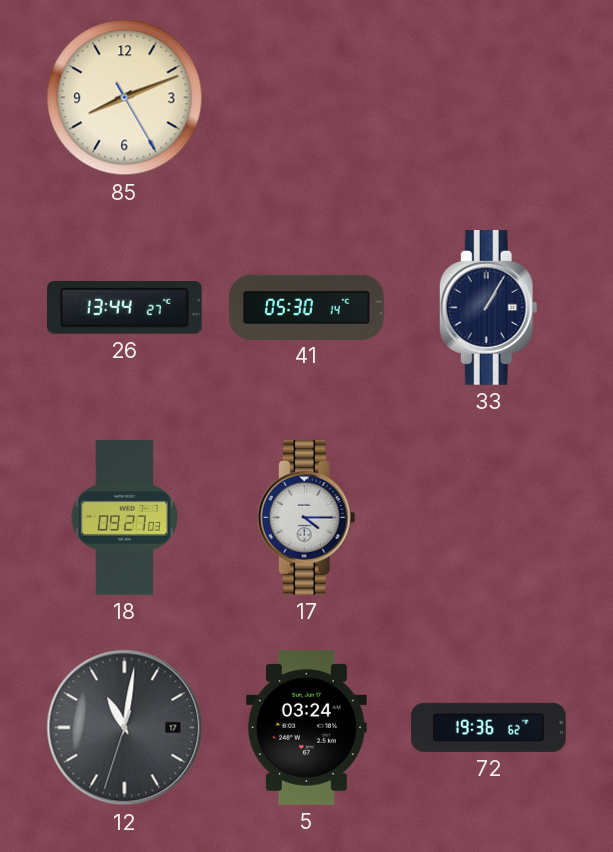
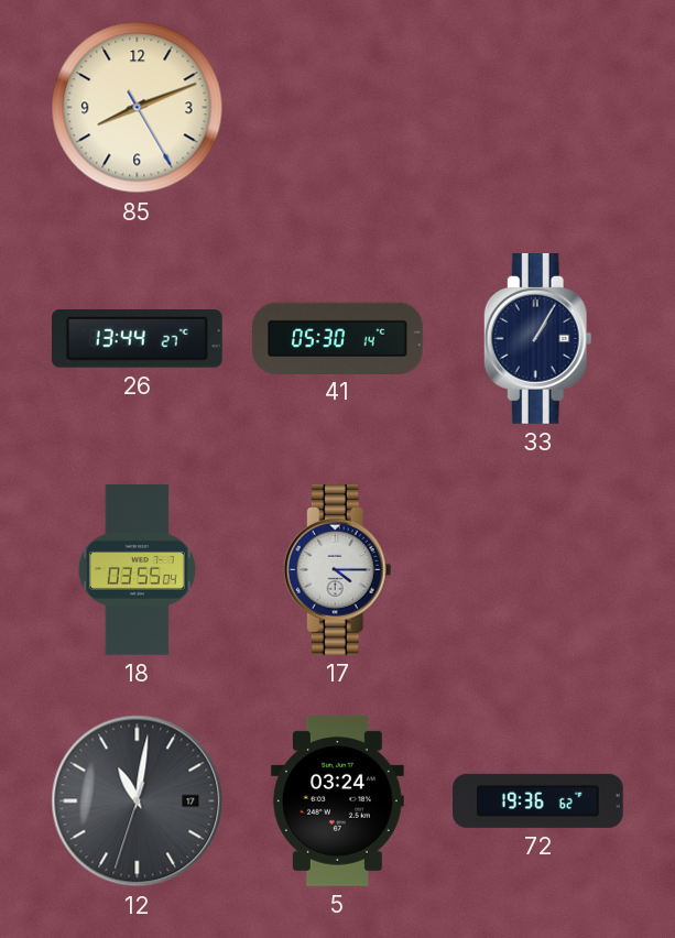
18: 09:27 -> 03:55 (137, 570)
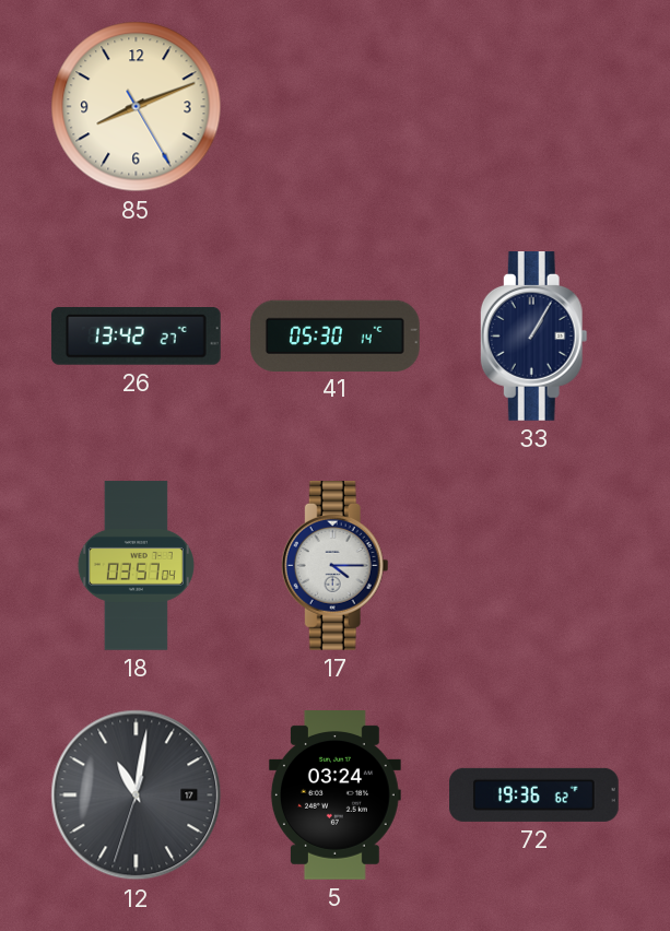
26: 13:44 -> 13:42 (136, 337)
18: 03:55 -> 03:57 (136, 566)
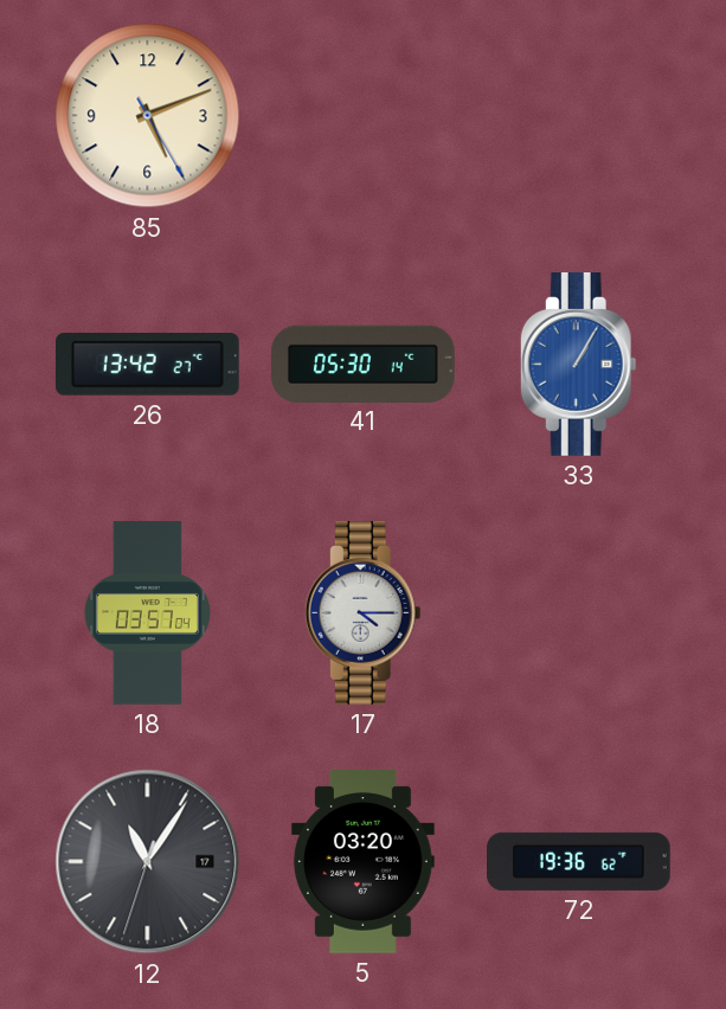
85: 8:11 -> 5:11 (148, 116)
33 dial: navy -> blue (578, 365)
12: 11:01 -> 11:05 (148, 862)
5: 03:24 -> 03:20 (362, 862)
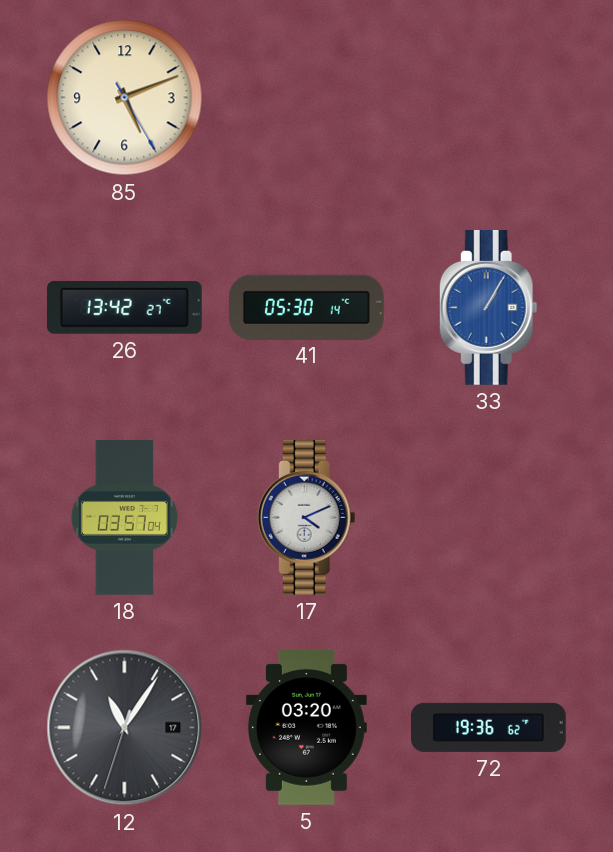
17: 4:15 -> 4:11 (306, 518)
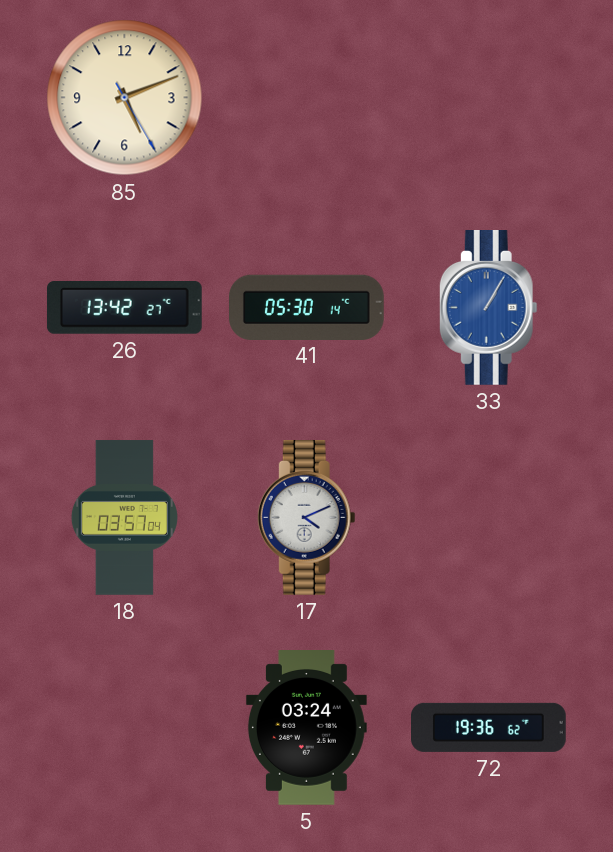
12: 11:05 -> none (125, 728)
5: 03:20 -> 03:24 (306, 728)
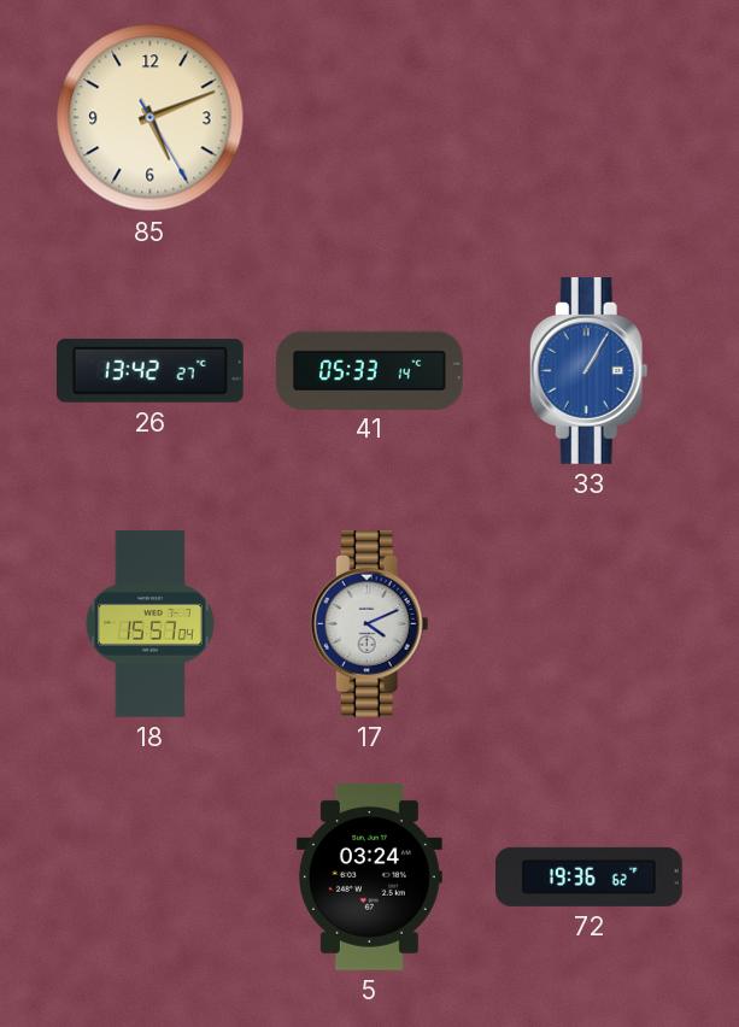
41: 05:30 -> 05:33 (370, 370)
18: 03:57 -> 15:57 (149, 624)
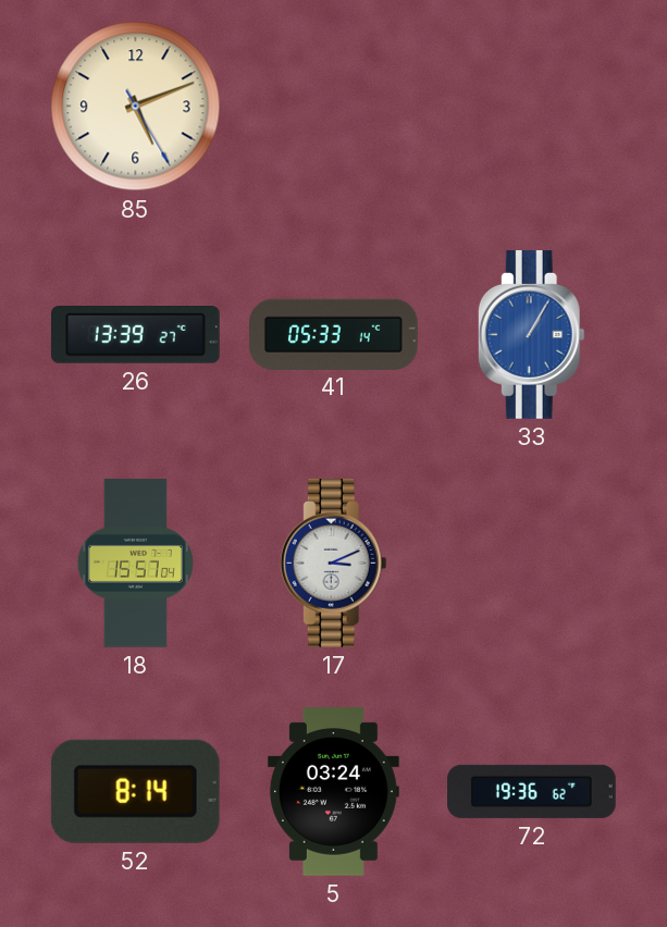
26: 13:42 -> 13:39 (135, 335)
17: 4:11 -> 3:11 (333, 564)
52: none -> 8:14 (135, 791)
